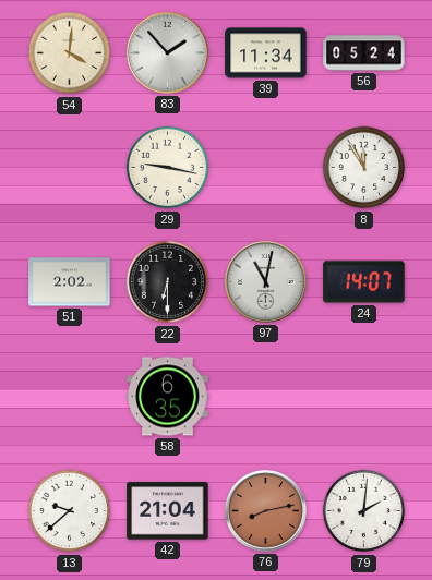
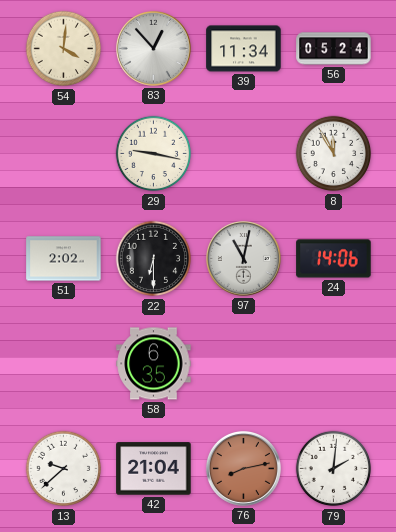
83: 1:53 -> 12:53 (153, 48)
24: 14:07 -> 14:06 (334, 259)
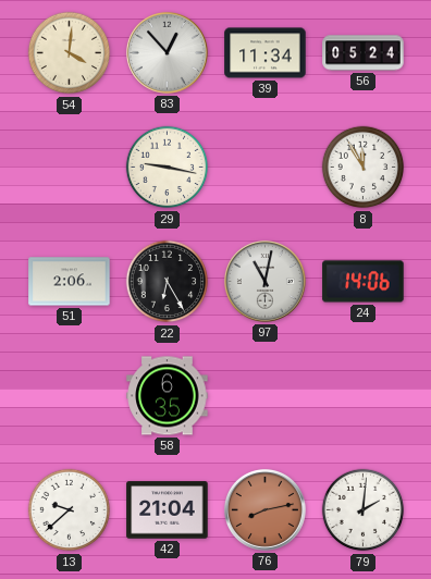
51: 2:02 -> 2:06 (70, 282)
22: 6:30 -> 6:25 (168, 282)
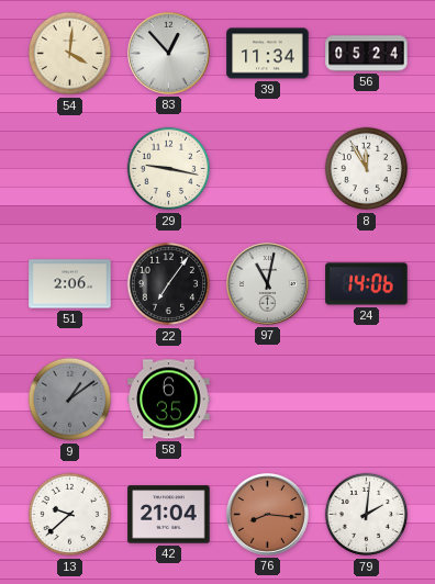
22: 6:25 -> 7:06 (169, 284)
9: none -> 1:09 (70, 400)
76: 8:13 -> 8:16 (267, 514)
